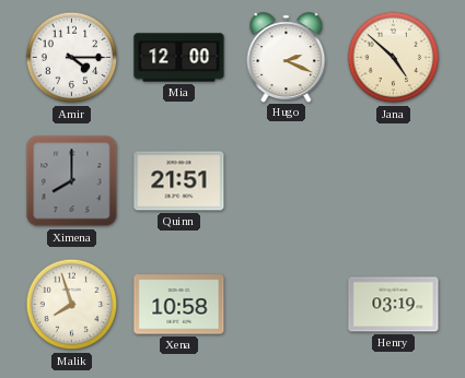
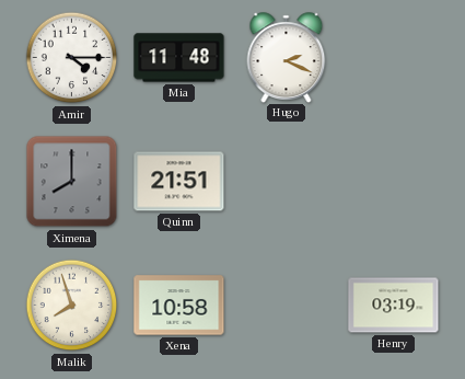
Mia: 12:00 -> 11:48 (179, 58)
Jana: 4:52 -> none (394, 58)
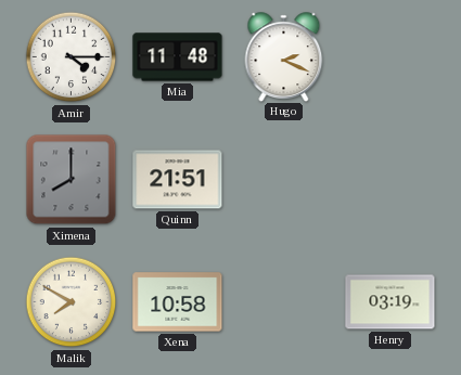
Malik: 7:57 -> 7:50 (72, 302)
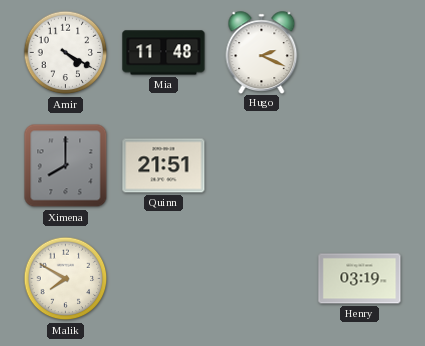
Amir: 4:15 -> 4:20 (66, 53)
Xena: 10:58 -> none (178, 302)
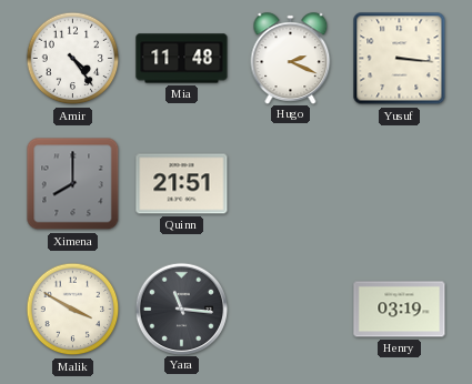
Amir: 4:20 -> 4:24 (73, 59)
Yusuf: none -> 3:16 (400, 59)
Malik: 7:50 -> 3:50 (73, 310)
Yara: none -> 11:16 (181, 309)
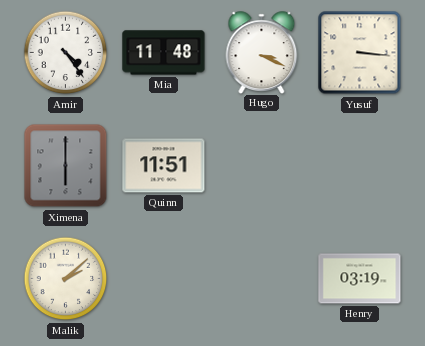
Hugo: 2:19 -> 3:19 (262, 52)
Ximena: 8:00 -> 6:00 (66, 166)
Quinn: 21:51 -> 11:51 (164, 166)
Malik: 3:50 -> 2:08 (66, 279)
Yara: 11:16 -> none (181, 309)
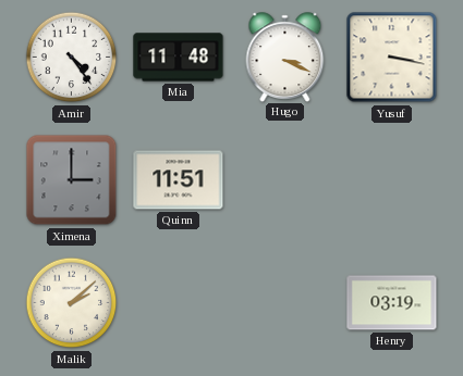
Yusuf: 3:16 -> 3:17 (392, 58)
Ximena: 6:00 -> 3:00 (72, 180)
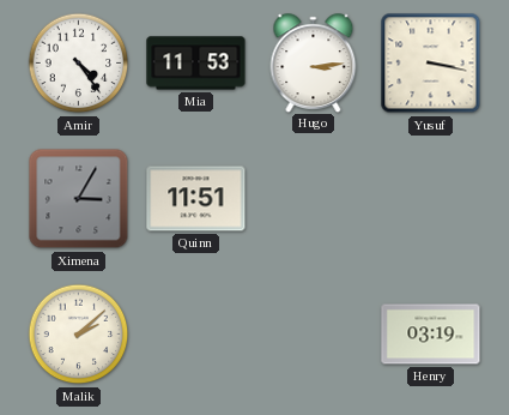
Mia: 11:48 -> 11:53 (196, 64)
Hugo: 3:19 -> 3:14 (314, 62)
Ximena: 3:00 -> 3:05 (79, 199)
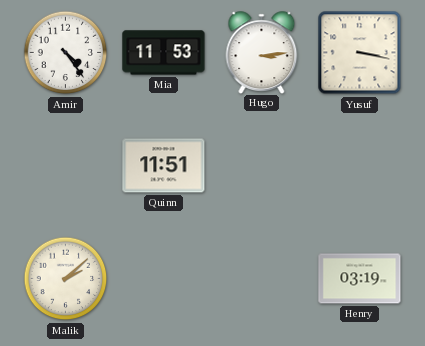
Ximena: 3:05 -> none (79, 199)
